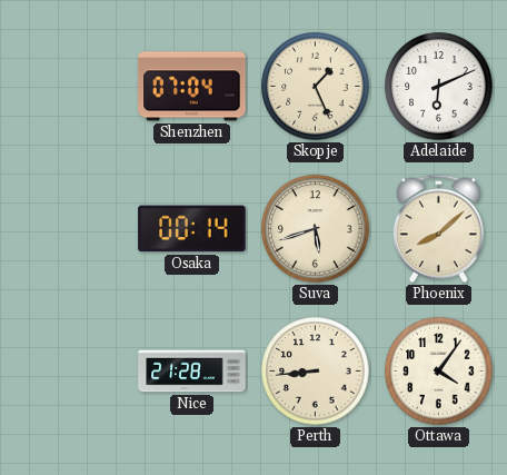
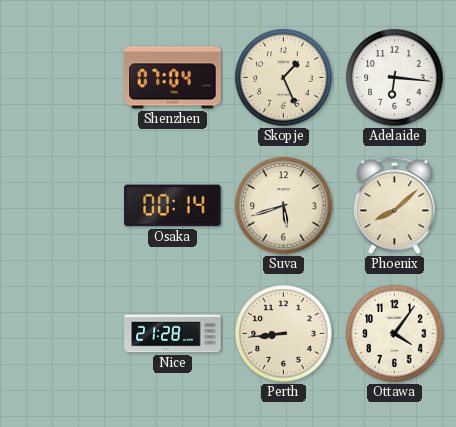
Adelaide: 6:11 -> 6:16 (395, 78)
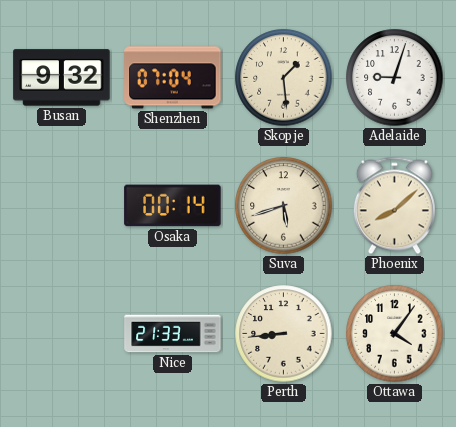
Busan: none -> 9:32 (62, 78)
Skopje: 1:26 -> 1:29 (284, 78)
Adelaide: 6:16 -> 9:03 (395, 78)
Nice: 21:28 -> 21:33 (173, 334)
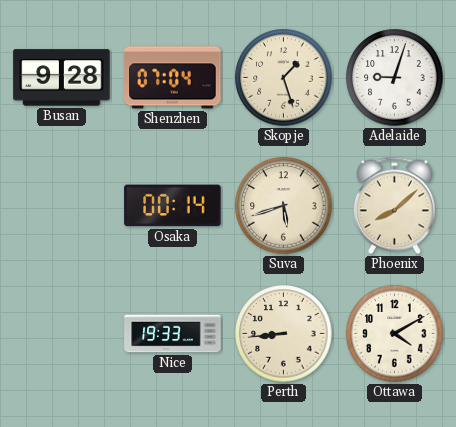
Busan: 9:32 -> 9:28 (62, 78)
Skopje: 1:29 -> 1:27 (284, 78)
Nice: 21:33 -> 19:33 (173, 334)
Ottawa: 4:06 -> 4:10 (395, 334)
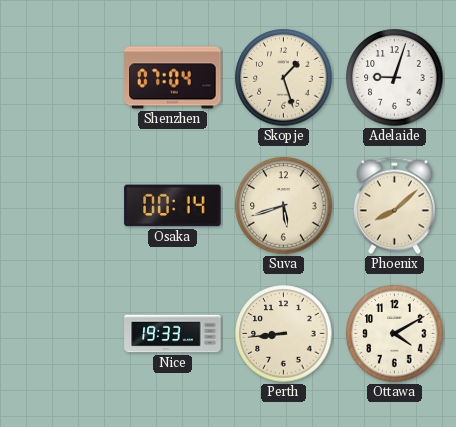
Busan: 9:28 -> none (62, 78)
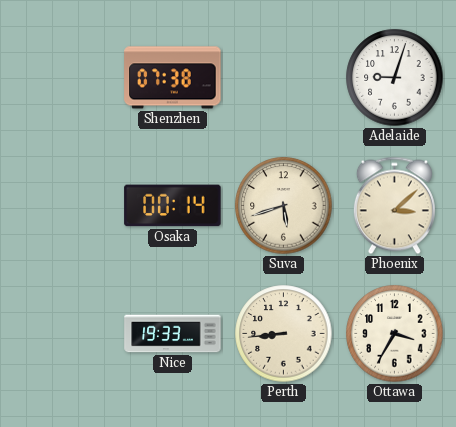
Shenzhen: 07:04 -> 07:38 (173, 78)
Skopje: 1:27 -> none (284, 78)
Phoenix: 8:08 -> 3:08 (394, 206)
Ottawa: 4:10 -> 3:35 (395, 334)
